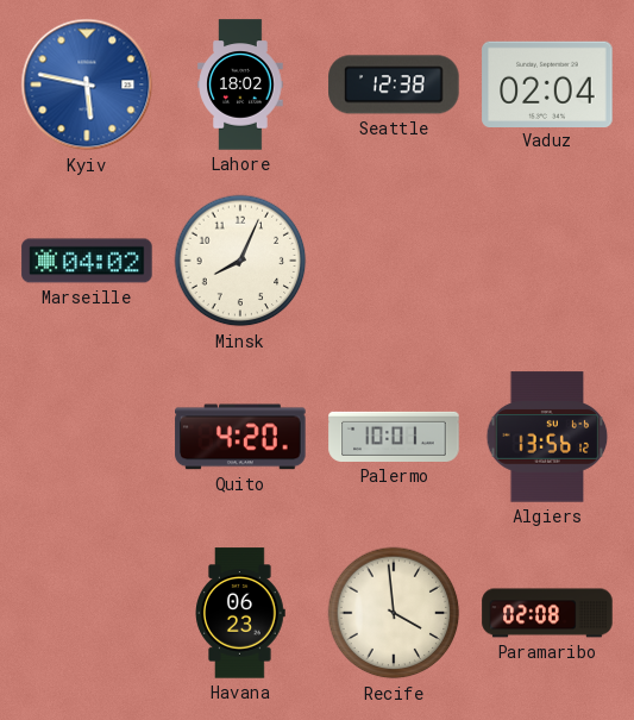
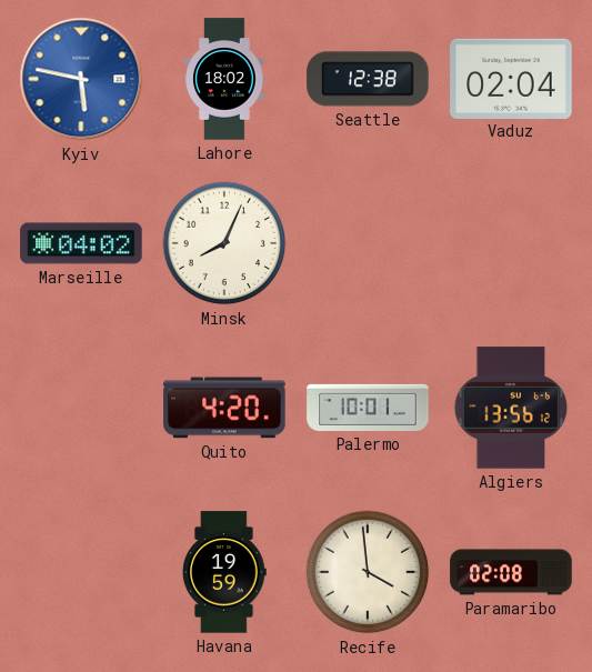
Havana: 06:23 -> 19:59 (224, 572)
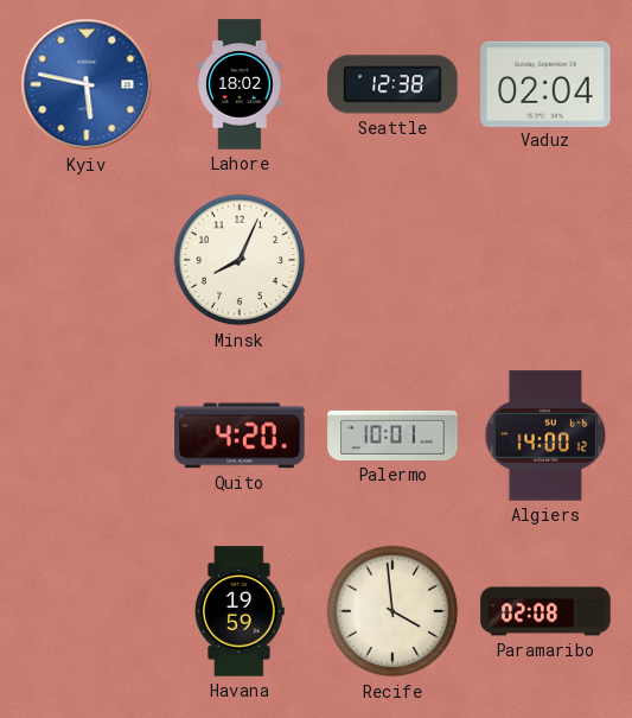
Marseille: 04:02 -> none (81, 243)
Algiers: 13:56 -> 14:00 (545, 436)
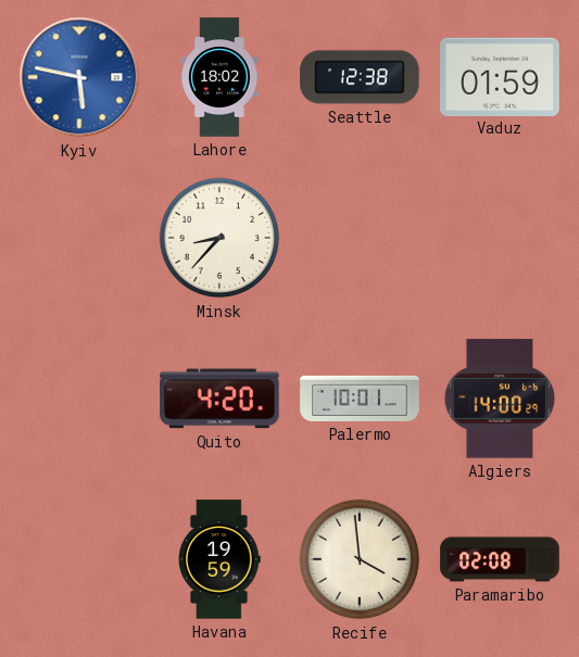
Vaduz: 02:04 -> 01:59 (500, 76)
Minsk: 8:04 -> 8:37 (219, 238)
Algiers: 14:00:12 -> 14:00:29 (500, 399)
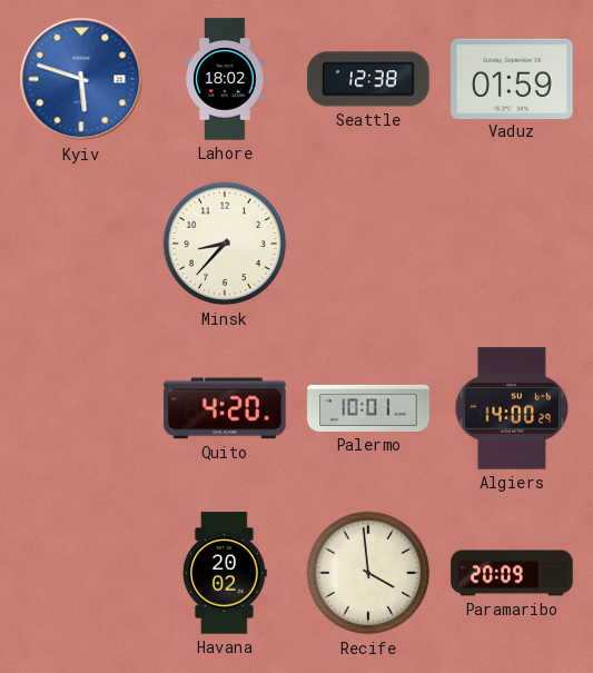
Kyiv: 5:47 -> 5:48 (81, 79)
Havana: 19:59 -> 20:02 (225, 573)
Paramaribo: 02:08 -> 20:09 (512, 573)
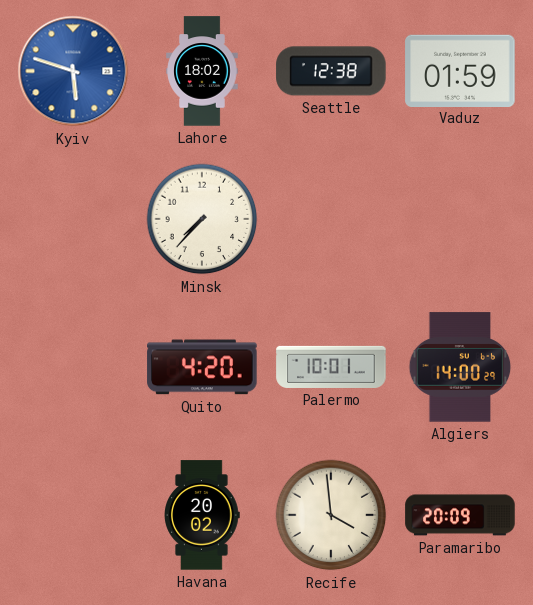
Minsk: 8:37 -> 7:37 (202, 219)
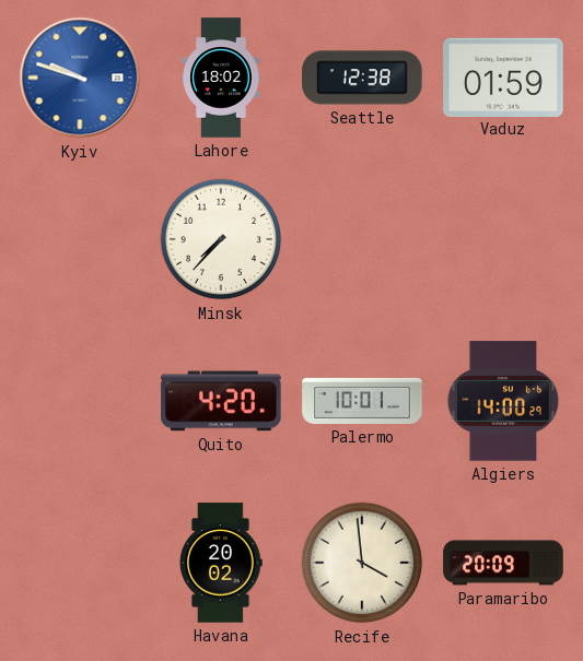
Kyiv: 5:48 -> 9:48 (80, 78)
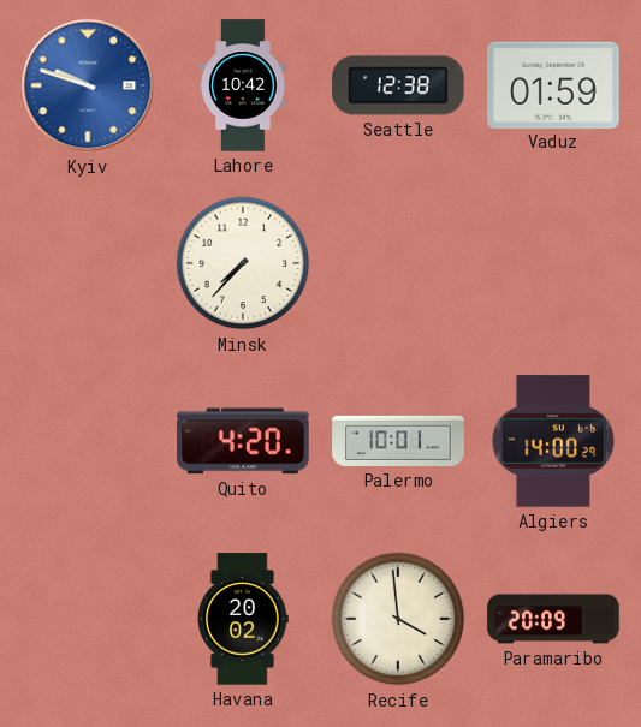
Lahore: 18:02 -> 10:42 (243, 85)
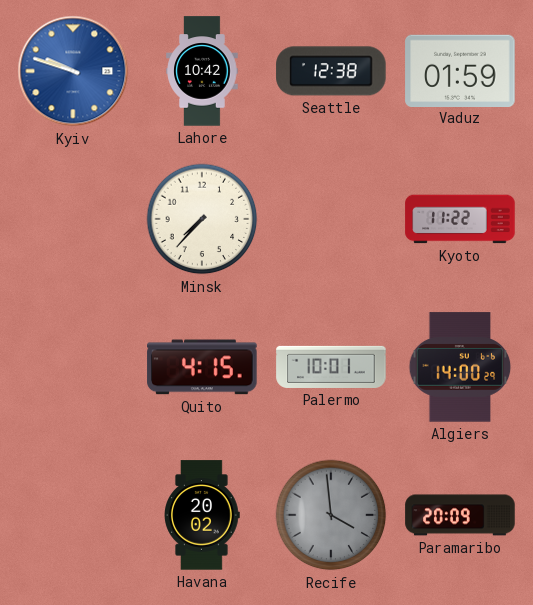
Kyoto: none -> 11:22 (460, 219)
Quito: 4:20 -> 4:15 (202, 367)
Recife dial: cream -> grey (331, 515)
